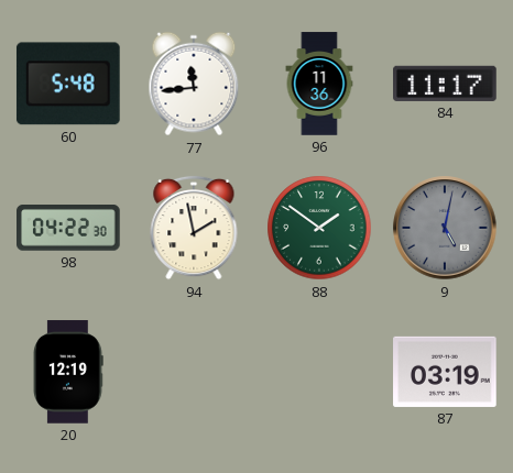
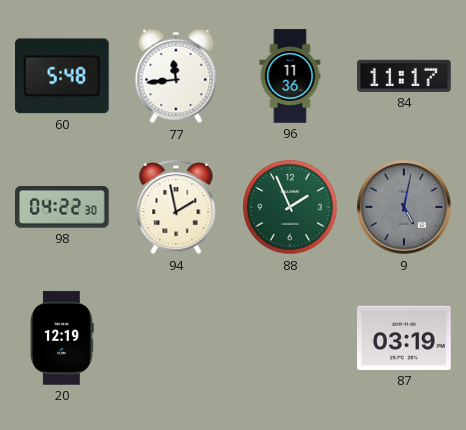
88: 1:51 -> 1:56 (290, 207)
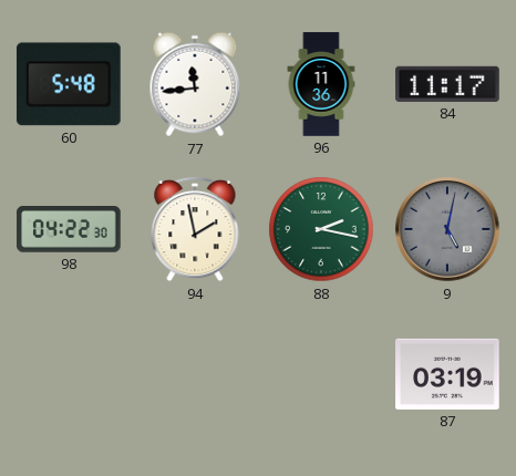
88: 1:56 -> 2:17 (321, 229)
20: 12:19 -> none (62, 338)
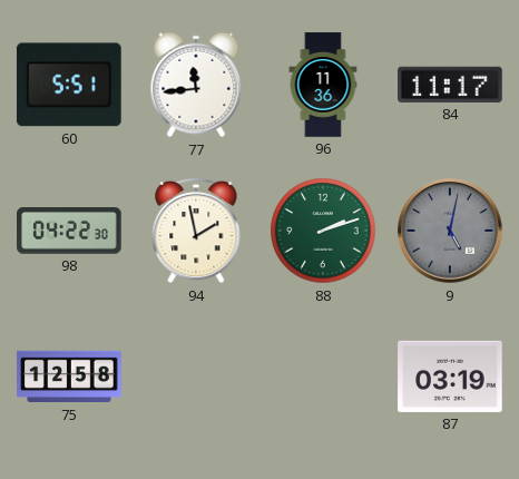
60: 5:48 -> 5:51 (69, 85)
88: 2:17 -> 2:12 (323, 231)
75: none -> 12:58 (69, 377)
